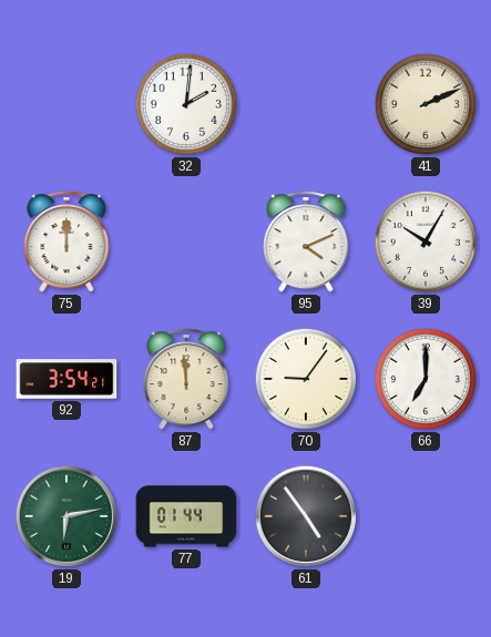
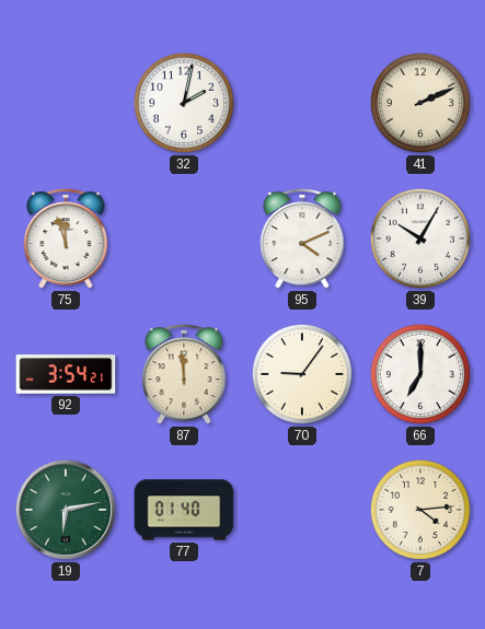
32: 2:01 -> 2:02 (184, 103)
75: 12:00 -> 11:57 (66, 238)
77: 01:44 -> 01:40 (184, 510)
61: 4:54 -> none (306, 516)
7: none -> 4:14 (420, 510)
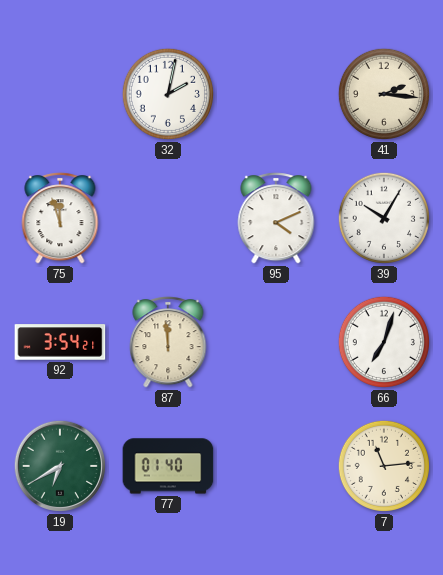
41: 2:11 -> 2:16 (384, 94)
70: 9:06 -> none (302, 374)
66: 7:00 -> 7:03 (384, 342)
19: 6:13 -> 6:40 (60, 466)
7: 4:14 -> 11:14 (384, 466)
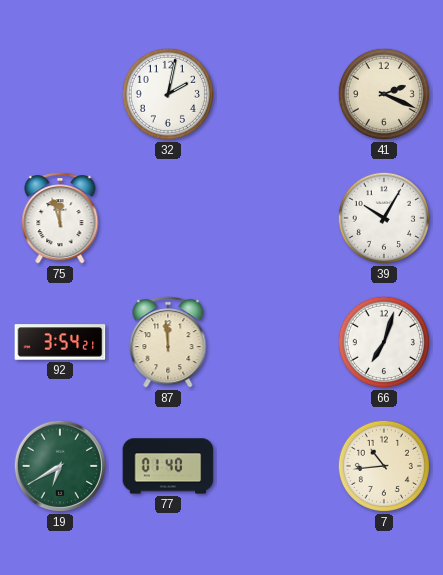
41: 2:16 -> 2:19 (384, 94)
95: 4:11 -> none (276, 218)
7: 11:14 -> 10:44 (384, 466)
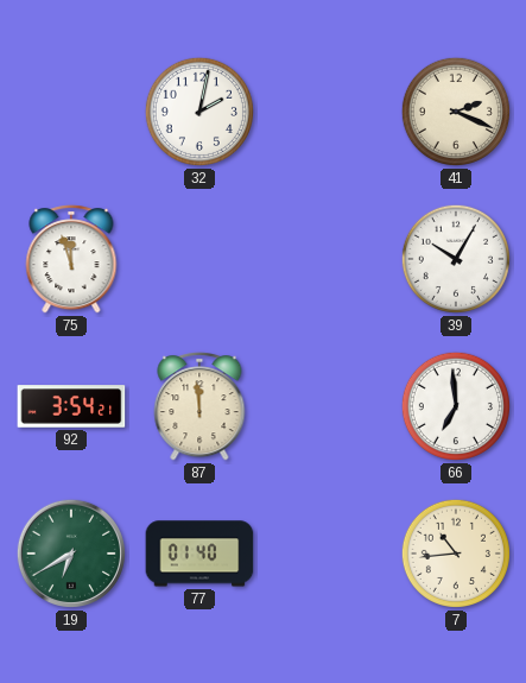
66: 7:03 -> 6:59 (456, 406)
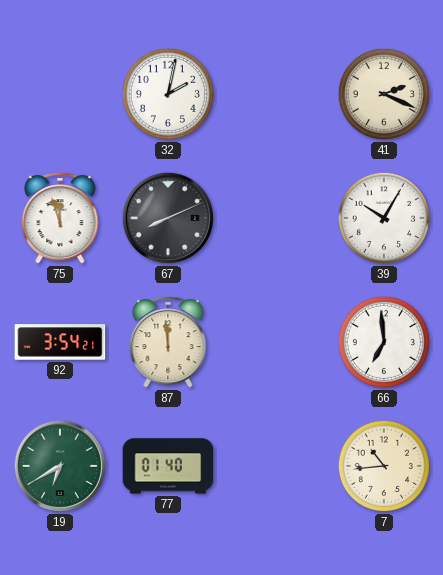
67: none -> 8:11 (168, 218)
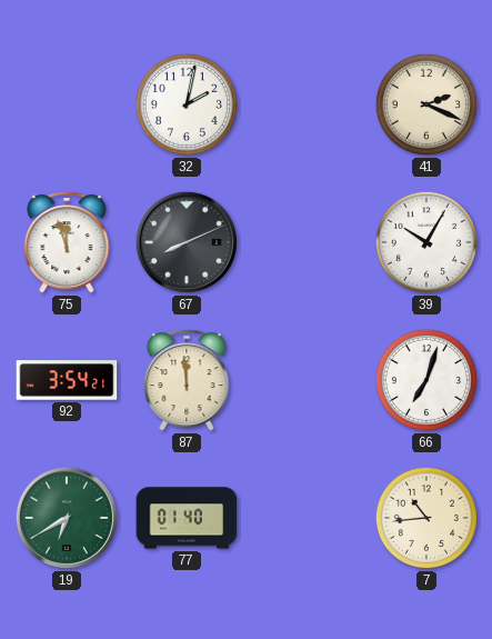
66: 6:59 -> 7:03 (426, 380)
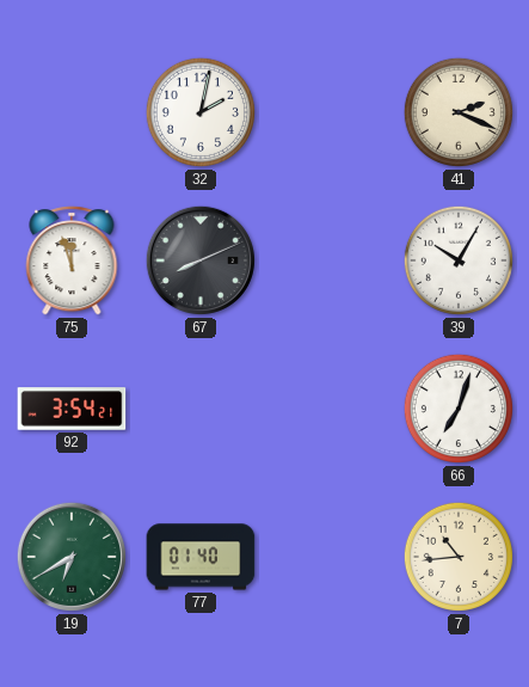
87: 11:59 -> none (187, 380)
